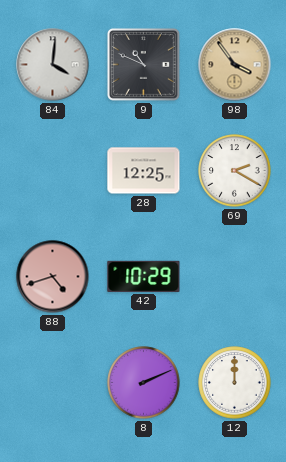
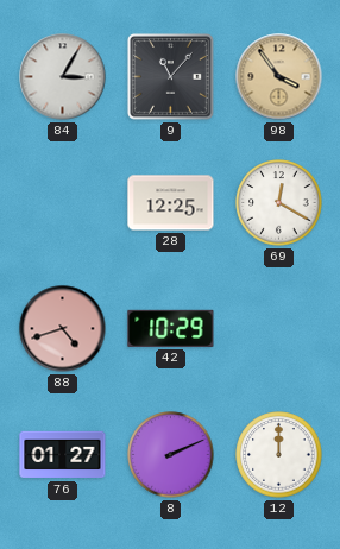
84: 4:01 -> 3:05 (63, 77)
9: 10:49 -> 11:07 (170, 76)
69: 2:20 -> 12:20 (279, 203)
76: none -> 01:27 (63, 455)
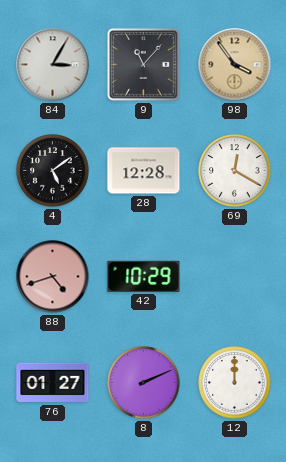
4: none -> 5:09 (53, 171)
28: 12:25 -> 12:28 (144, 171)
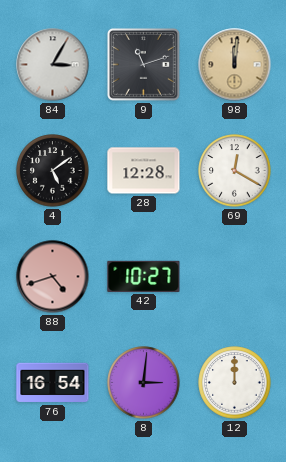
9: 11:07 -> 11:12 (143, 64)
98: 3:54 -> 12:01 (235, 65)
42: 10:29 -> 10:27 (144, 276)
76: 01:27 -> 16:54 (53, 383)
8: 2:11 -> 3:01 (144, 383)
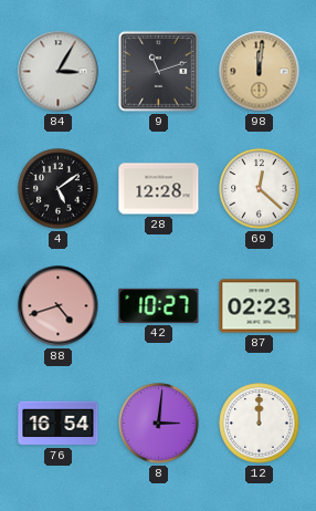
69: 12:20 -> 12:22 (260, 189)
87: none -> 02:23 (260, 306)
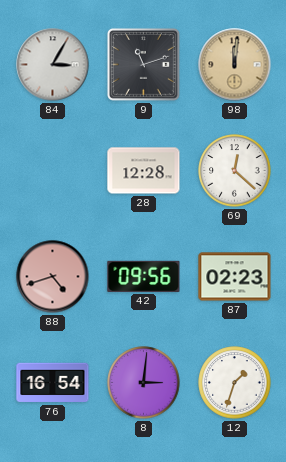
4: 5:09 -> none (59, 189)
42: 10:27 -> 09:56 (144, 276)
12: 12:00 -> 1:33 (235, 383)
